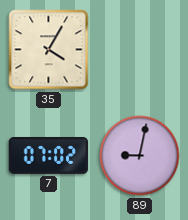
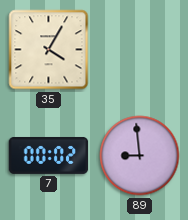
7: 07:02 -> 00:02 (49, 155)
89: 9:02 -> 8:59 (140, 156)
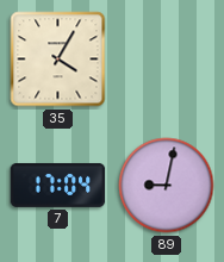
7: 00:02 -> 17:04 (58, 185)
89: 8:59 -> 9:02 (167, 186)
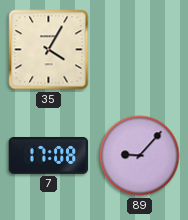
7: 17:04 -> 17:08 (49, 155)
89: 9:02 -> 9:07 (140, 156)
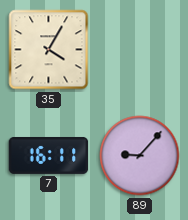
7: 17:08 -> 16:11 (49, 155)
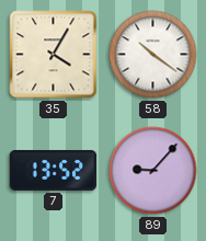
58: none -> 10:21 (153, 55)
7: 16:11 -> 13:52 (54, 170)
